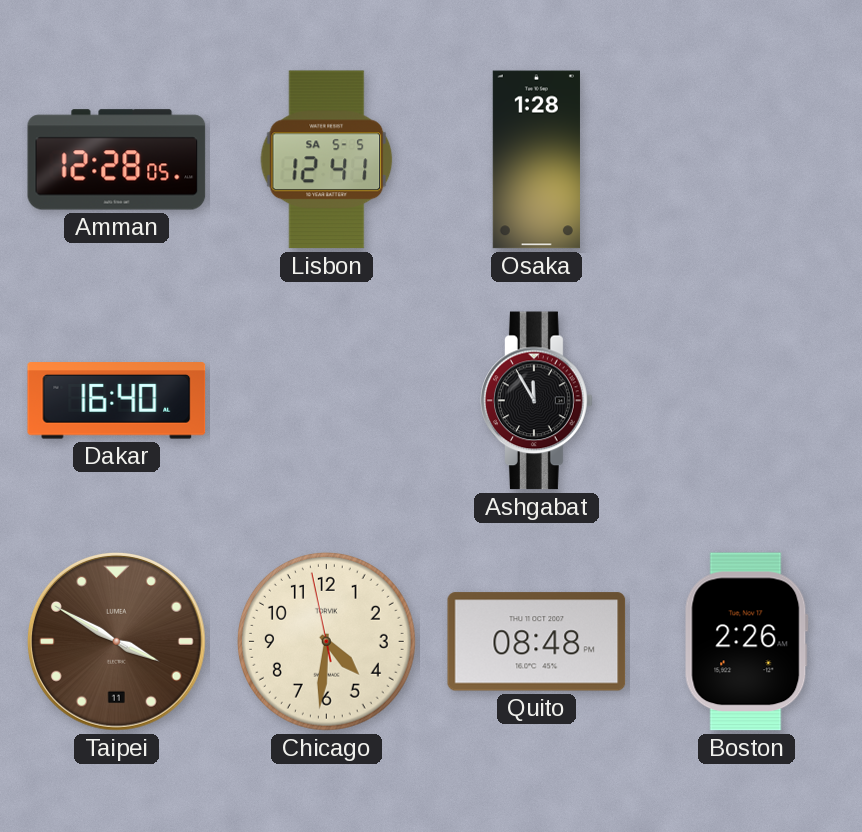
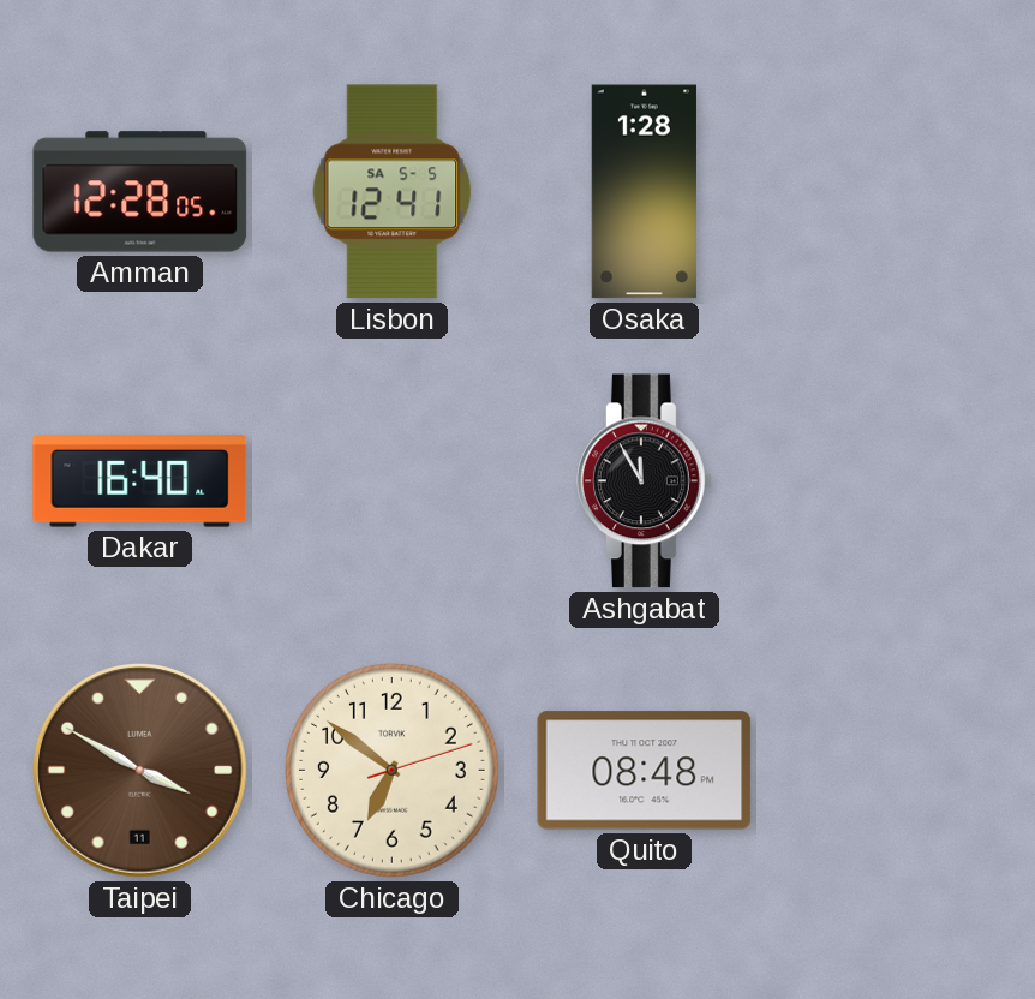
Chicago: 4:30 -> 6:51 (391, 770)
Boston: 2:26 -> none (746, 642)
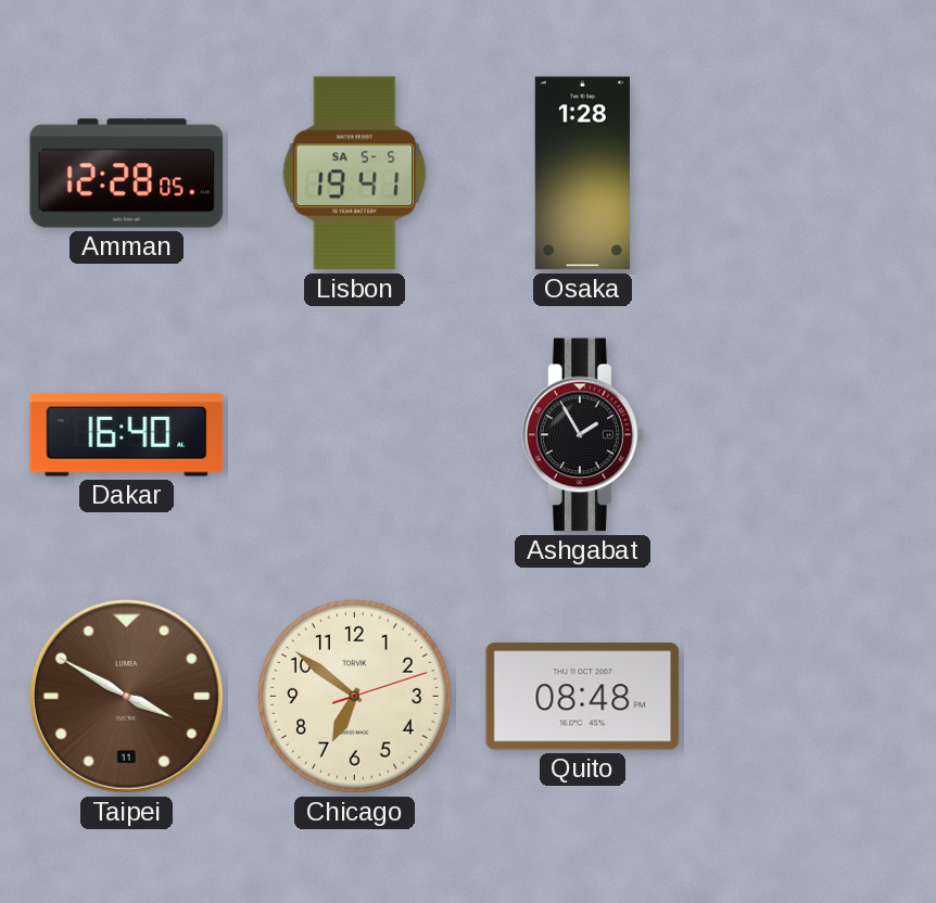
Lisbon: 12:41 -> 19:41 (355, 174)
Ashgabat: 11:55 -> 1:55 (583, 435)
